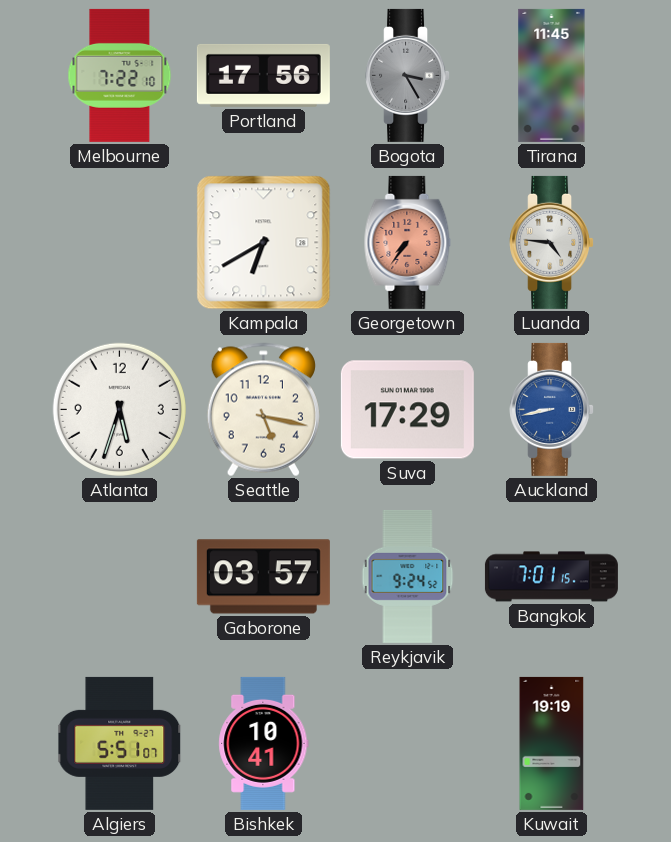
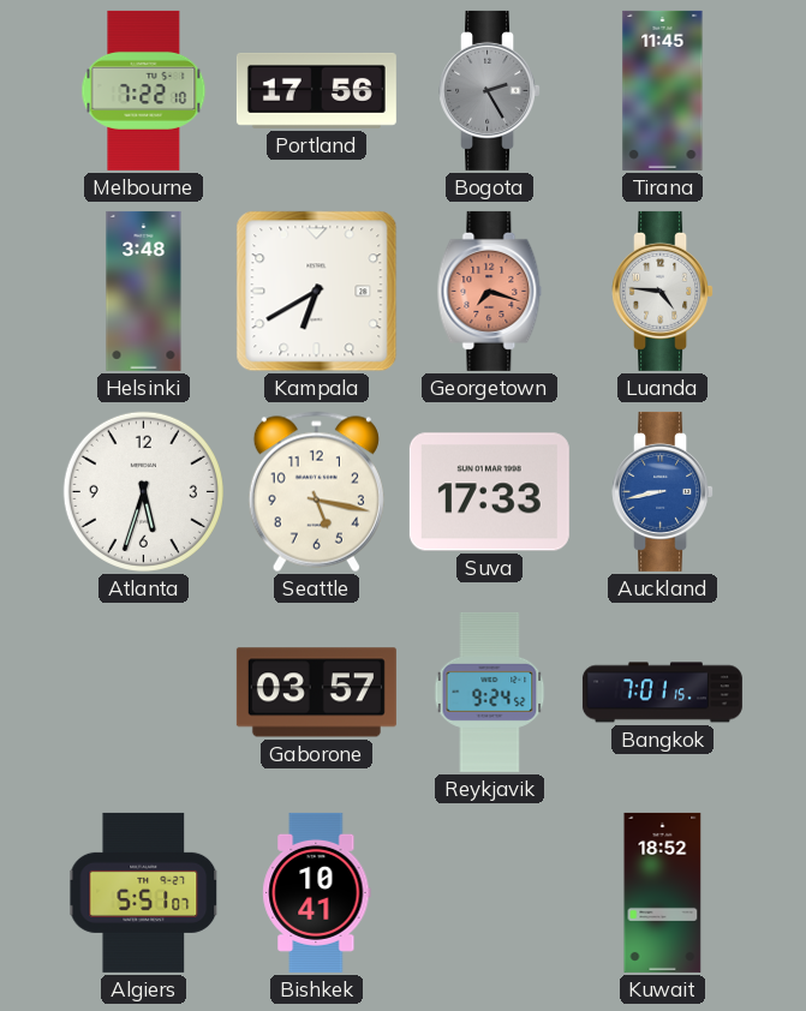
Bogota: 3:25 -> 2:25 (490, 90)
Helsinki: none -> 3:48 (144, 291)
Georgetown: 7:36 -> 7:18 (490, 291)
Suva: 17:29 -> 17:33 (489, 492)
Kuwait: 19:19 -> 18:52 (663, 892)
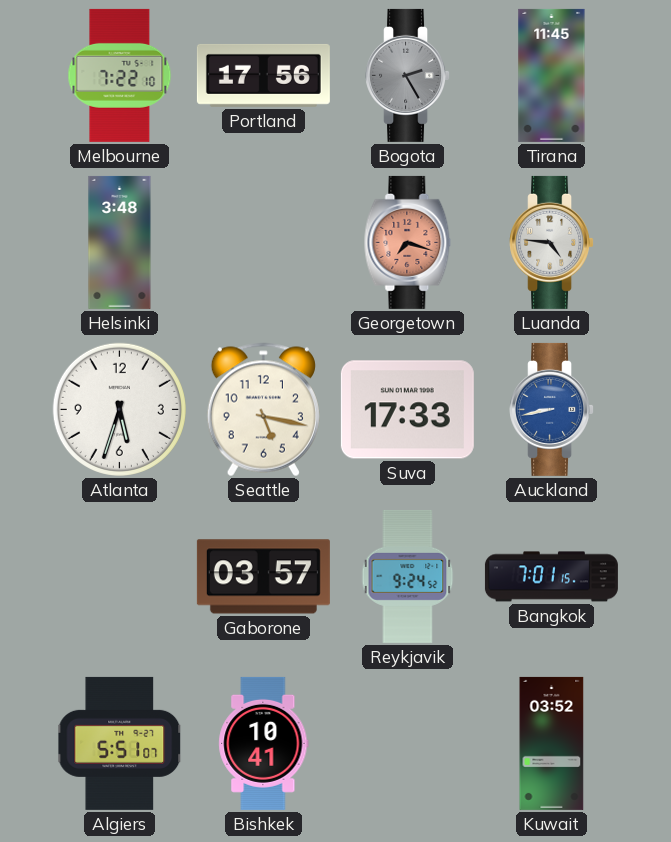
Kampala: 6:40 -> none (317, 292)
Kuwait: 18:52 -> 03:52 (552, 743)
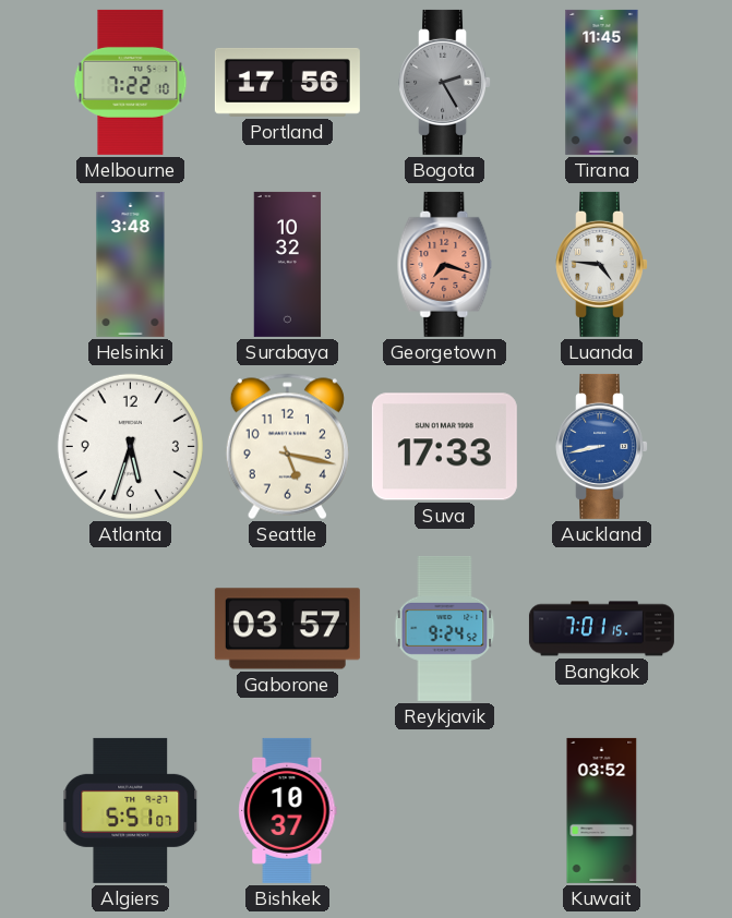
Surabaya: none -> 10:32 (288, 264)
Bishkek: 10:41 -> 10:37 (288, 810)
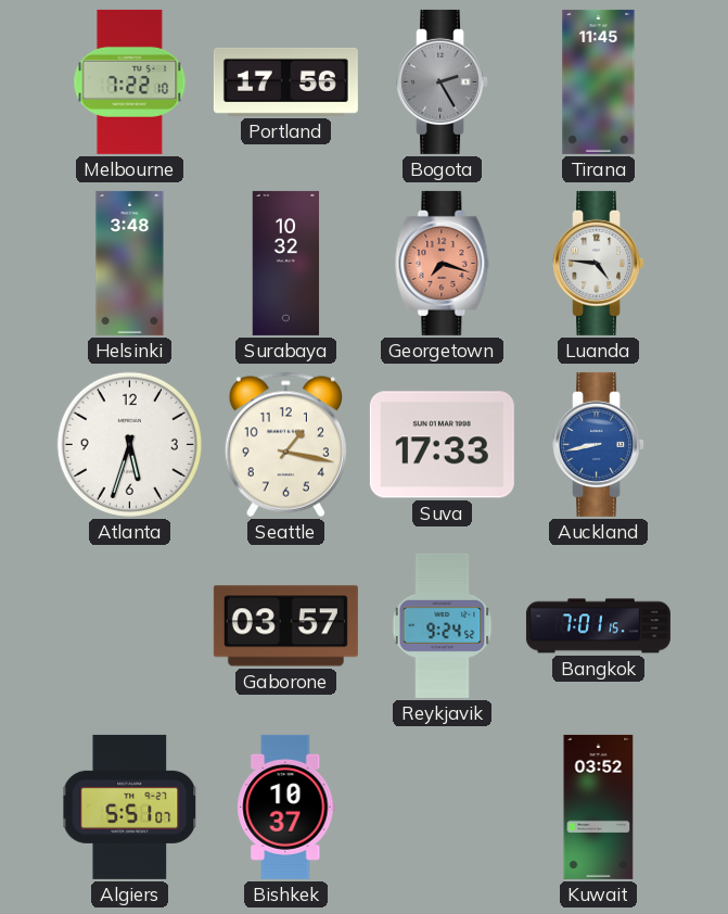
Seattle: 5:17 -> 1:17 (285, 445)
